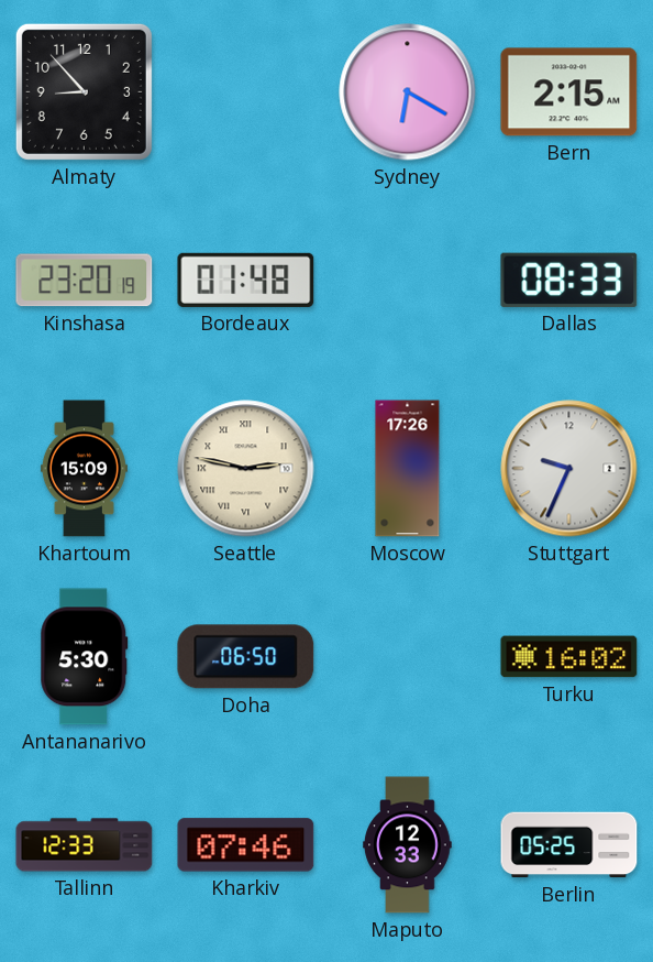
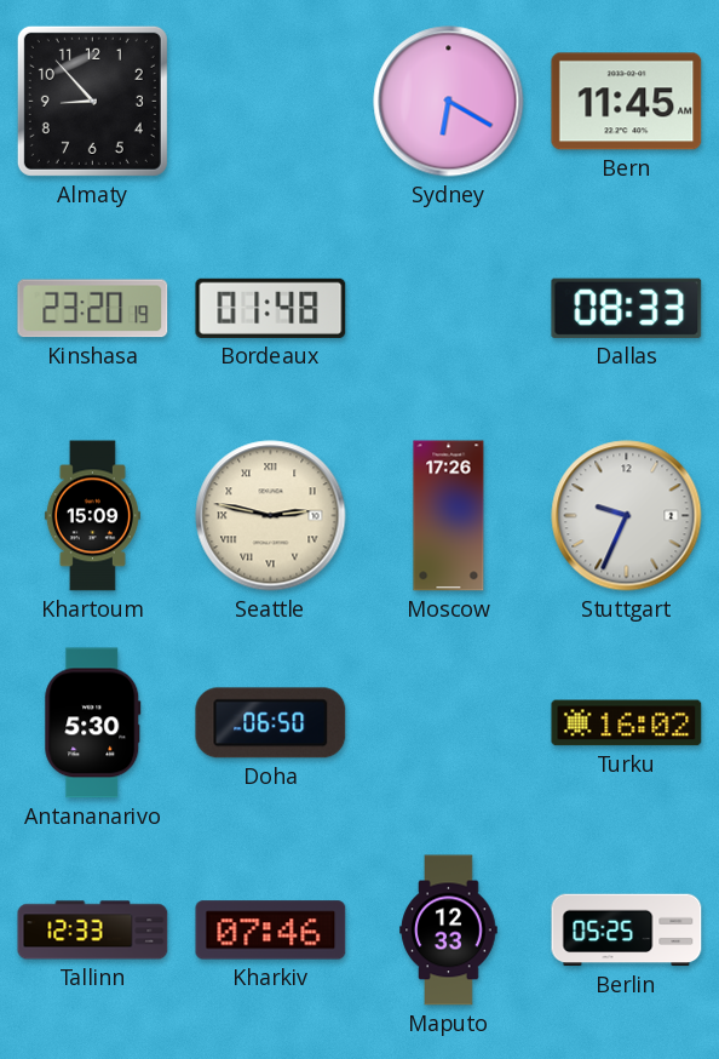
Bern: 2:15 -> 11:45 (627, 102)
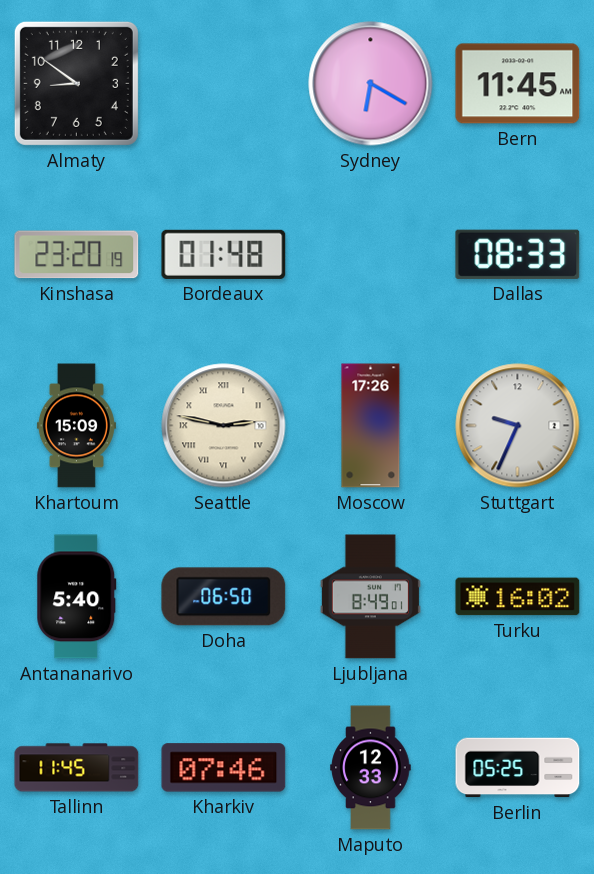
Almaty: 8:53 -> 8:51 (76, 83)
Antananarivo: 5:30 -> 5:40 (77, 597)
Ljubljana: none -> 8:49 (370, 597)
Tallinn: 12:33 -> 11:45 (77, 768)
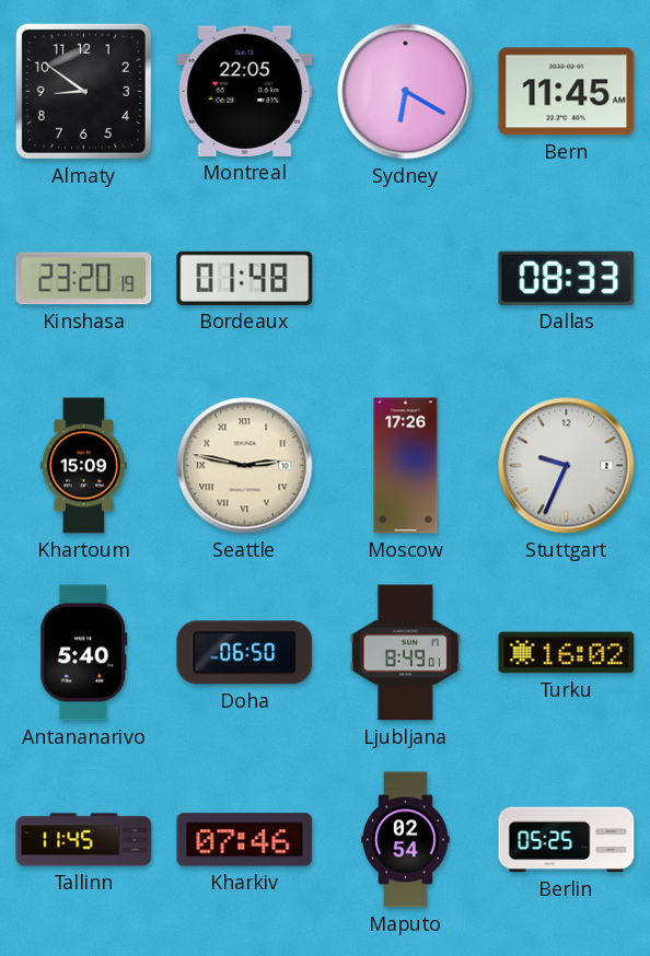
Montreal: none -> 22:05 (245, 91)
Maputo: 12:33 -> 02:54 (406, 840)
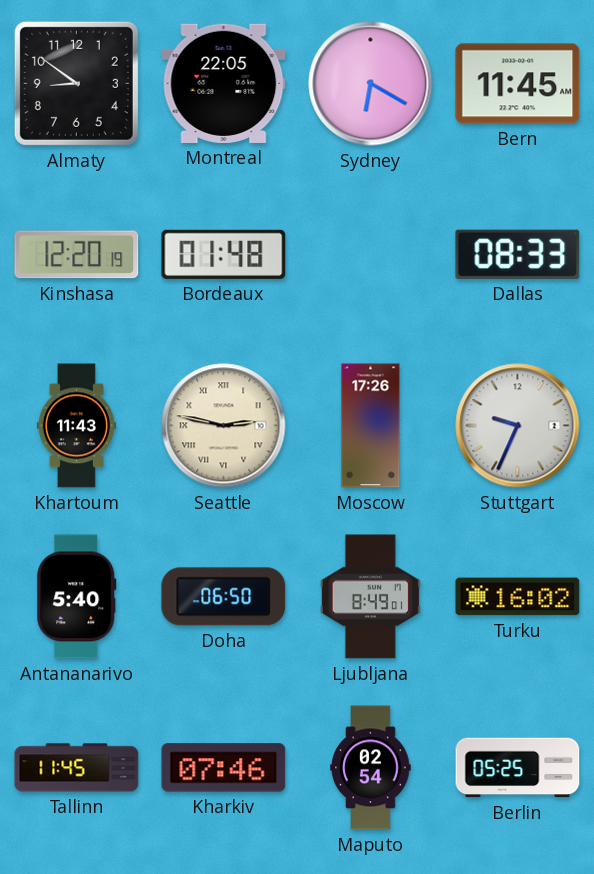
Kinshasa: 23:20 -> 12:20 (77, 255)
Khartoum: 15:09 -> 11:43 (76, 426)
